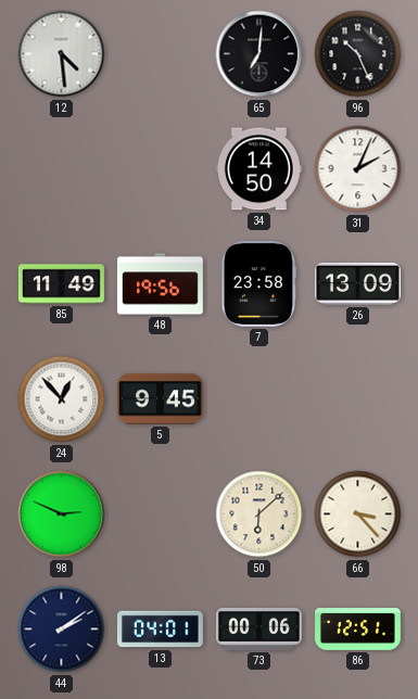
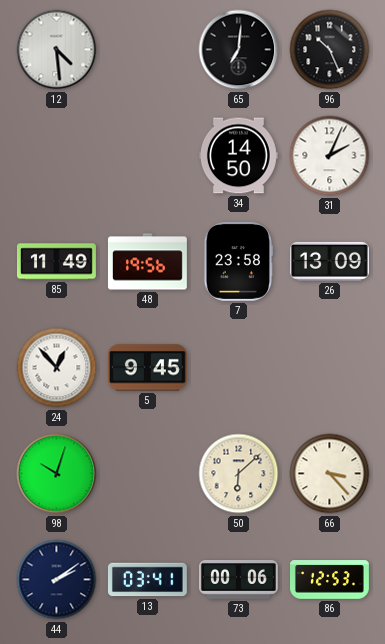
98: 2:49 -> 10:03 (57, 474)
13: 04:01 -> 03:41 (147, 580)
86: 12:51 -> 12:53 (330, 580)
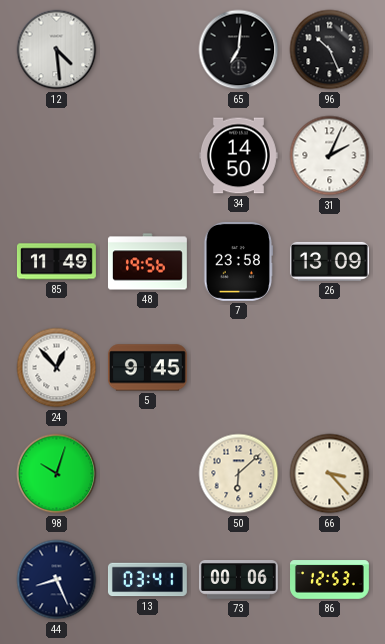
44: 2:09 -> 8:26 (57, 580)
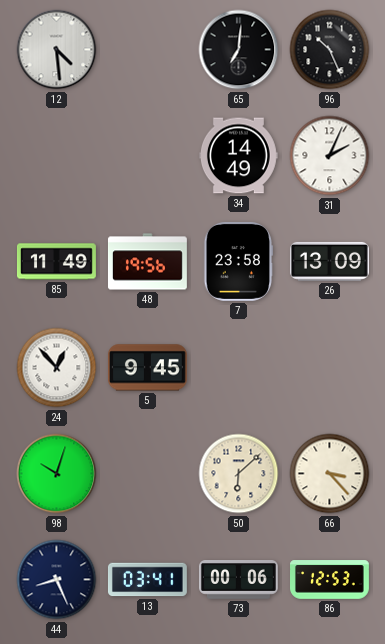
34: 14:50 -> 14:49 (238, 156)
